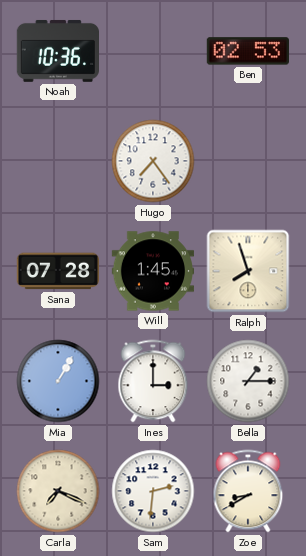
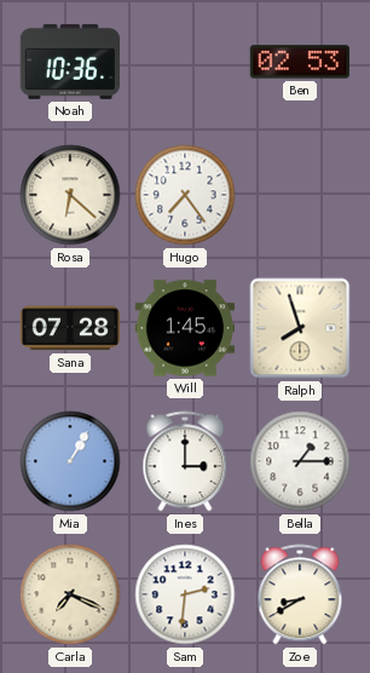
Rosa: none -> 6:22 (70, 195)
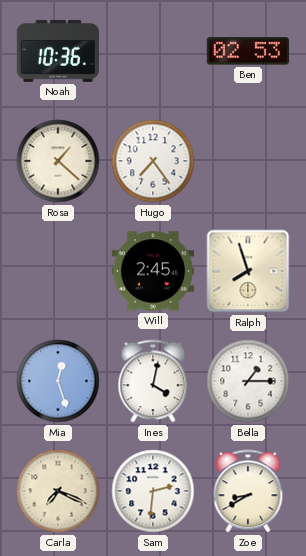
Rosa: 6:22 -> 1:22 (58, 161)
Sana: 07:28 -> none (69, 328)
Will: 1:45 -> 2:45 (152, 271)
Mia: 1:05 -> 12:27 (58, 381)
Ines: 3:00 -> 4:02 (153, 381)
